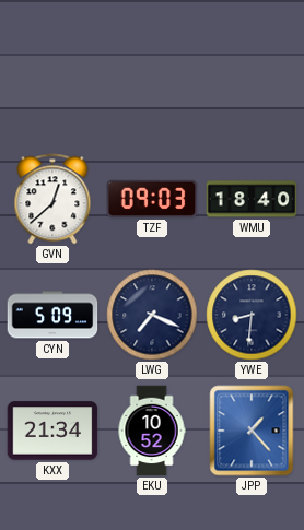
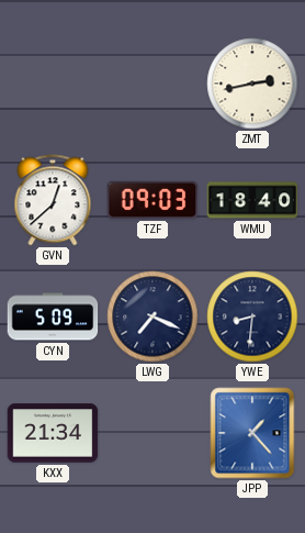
ZMT: none -> 2:43 (252, 84)
EKU: 10:52 -> none (152, 431)
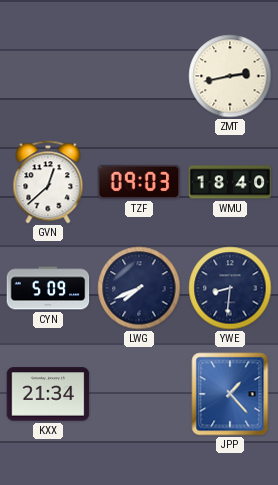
LWG: 7:19 -> 7:41 (139, 288)
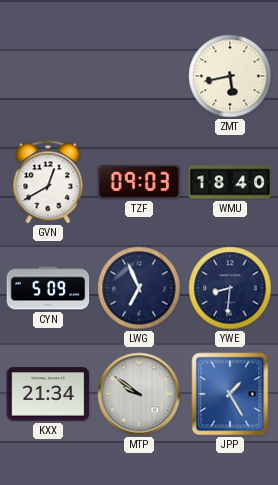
ZMT: 2:43 -> 5:43 (230, 76)
GVN: 12:38 -> 12:40 (48, 182)
LWG: 7:41 -> 6:56 (139, 288)
MTP: none -> 9:51 (139, 394)
JPP: 1:23 -> 1:25 (230, 394)
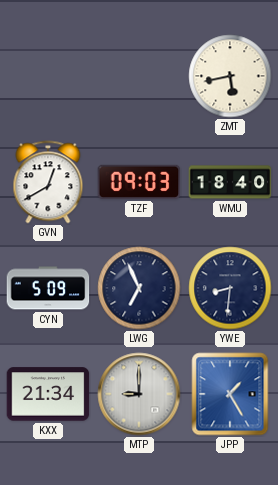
MTP: 9:51 -> 9:00 (139, 394)
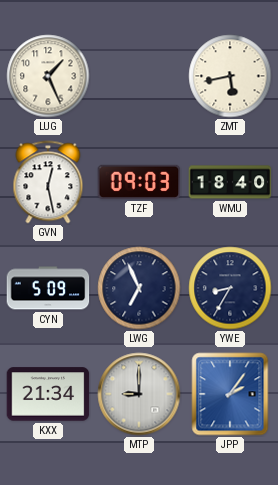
LUG: none -> 1:26 (48, 76)
GVN: 12:40 -> 12:28 (48, 182)
YWE: 8:31 -> 8:35 (230, 288)
JPP: 1:25 -> 2:06 (230, 394)
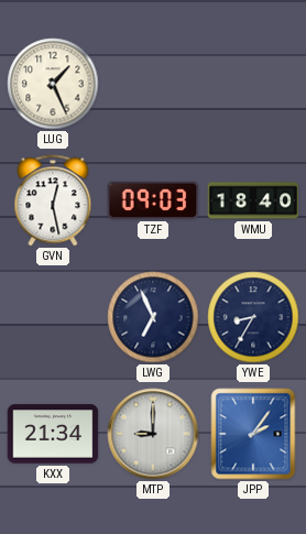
ZMT: 5:43 -> none (230, 76)
CYN: 5:09 -> none (48, 288)
